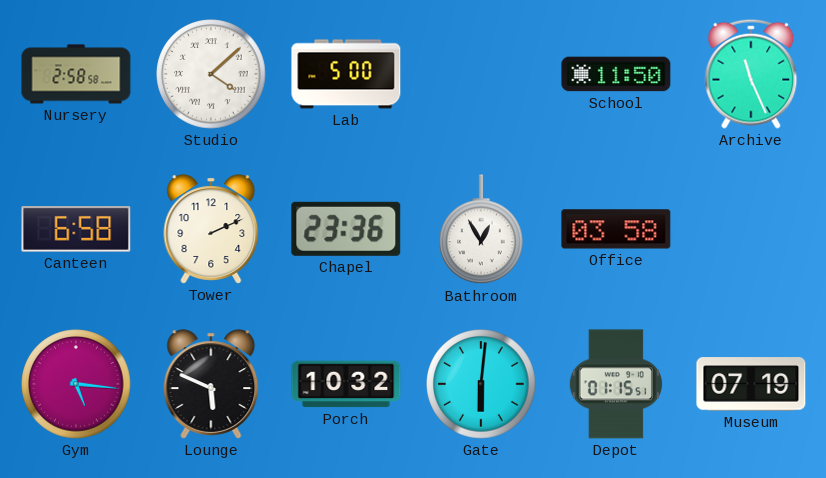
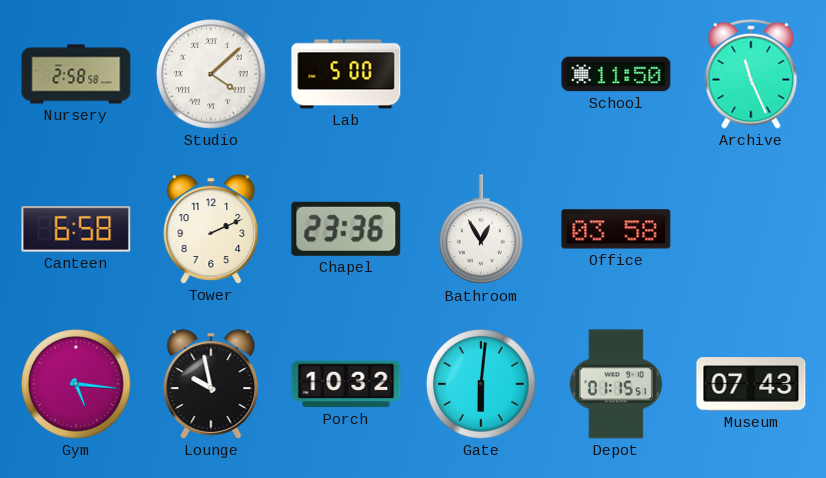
Lounge: 5:49 -> 9:58 (211, 384)
Museum: 07:19 -> 07:43 (751, 384)
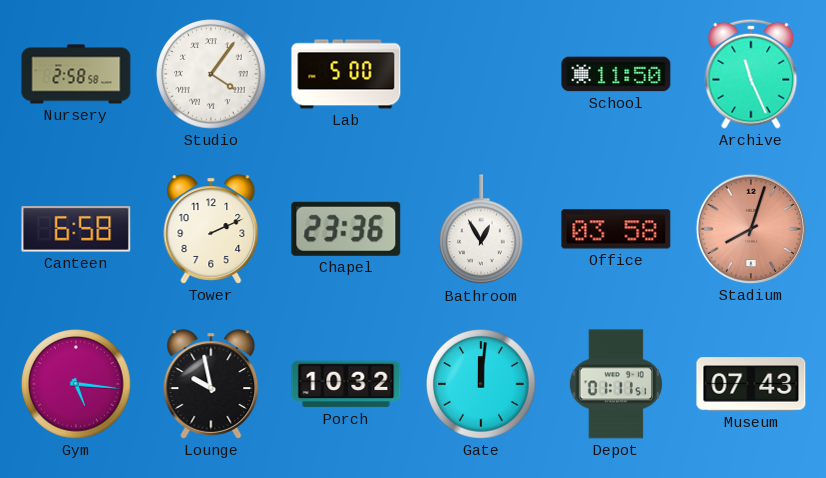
Studio: 4:08 -> 4:06 (211, 74)
Stadium: none -> 8:03 (751, 229)
Gate: 6:01 -> 12:01 (481, 384)
Depot: 01:15 -> 01:11 (616, 384)
